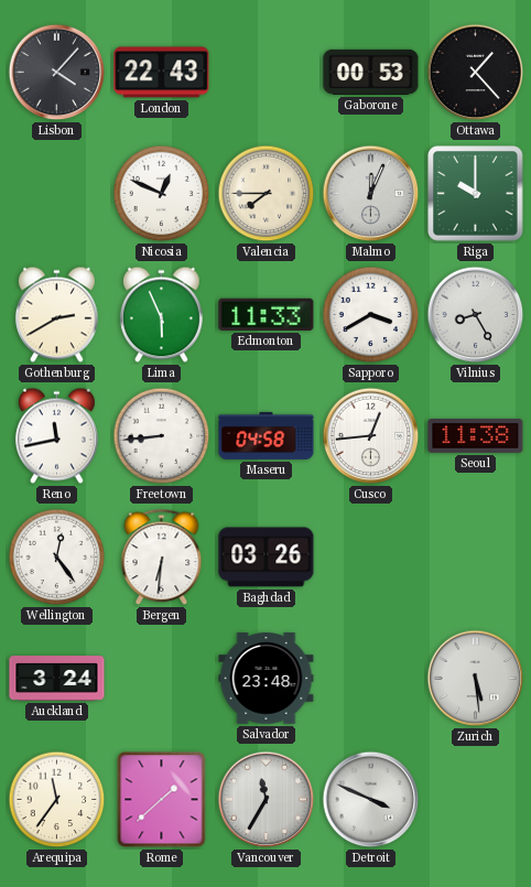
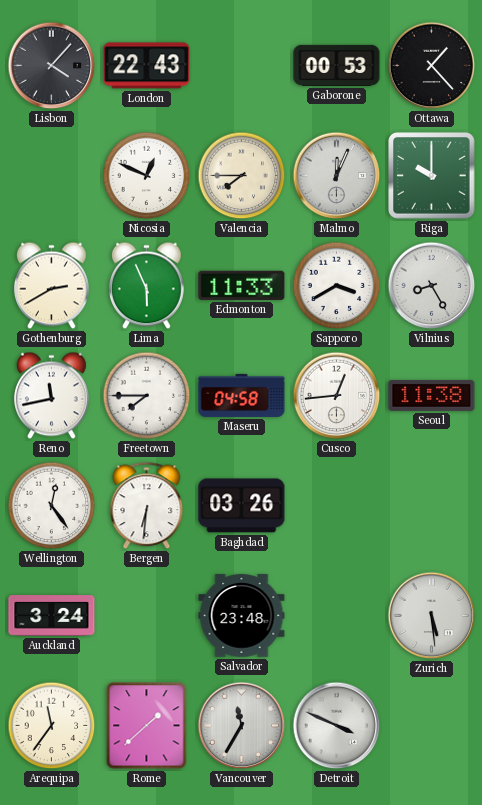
Freetown: 8:44 -> 7:45 (147, 396)
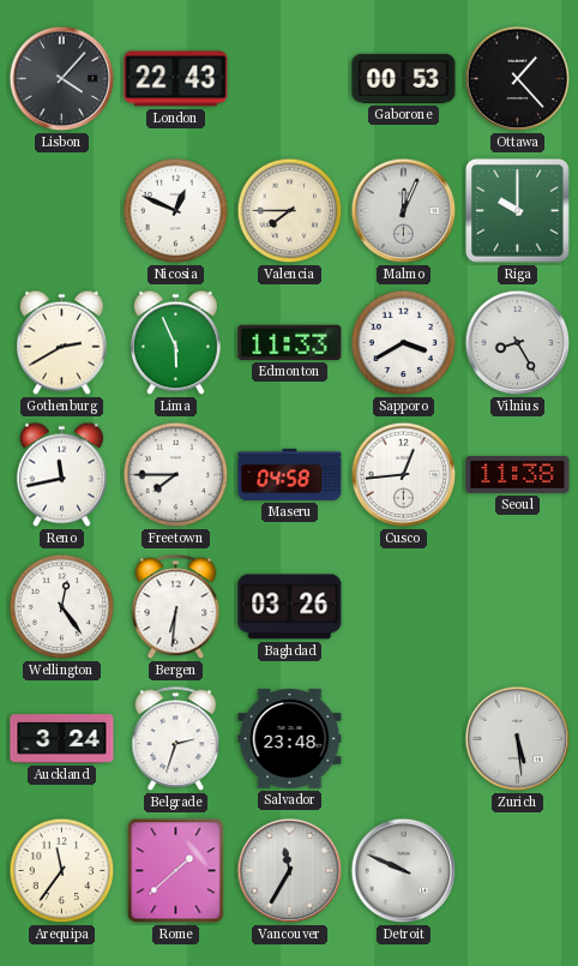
Belgrade: none -> 2:33 (176, 739)
Detroit: 3:49 -> 9:49 (404, 871)
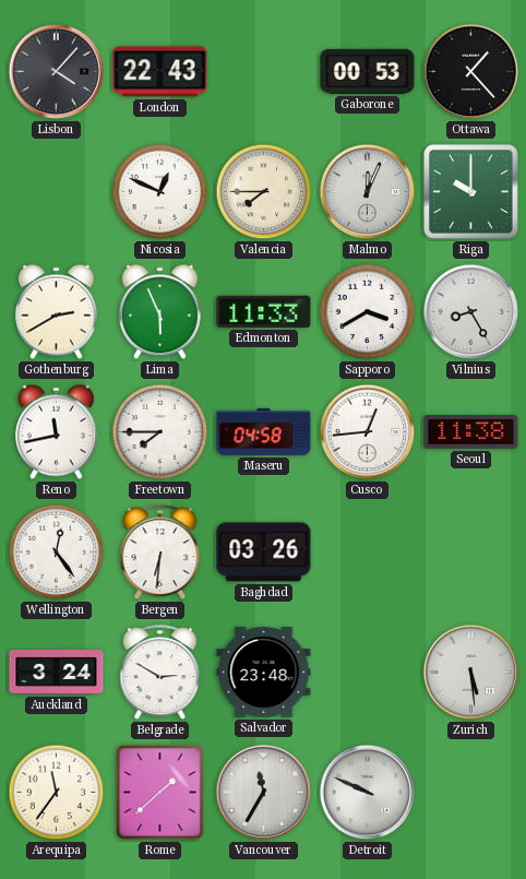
Belgrade: 2:33 -> 2:50 (160, 673)
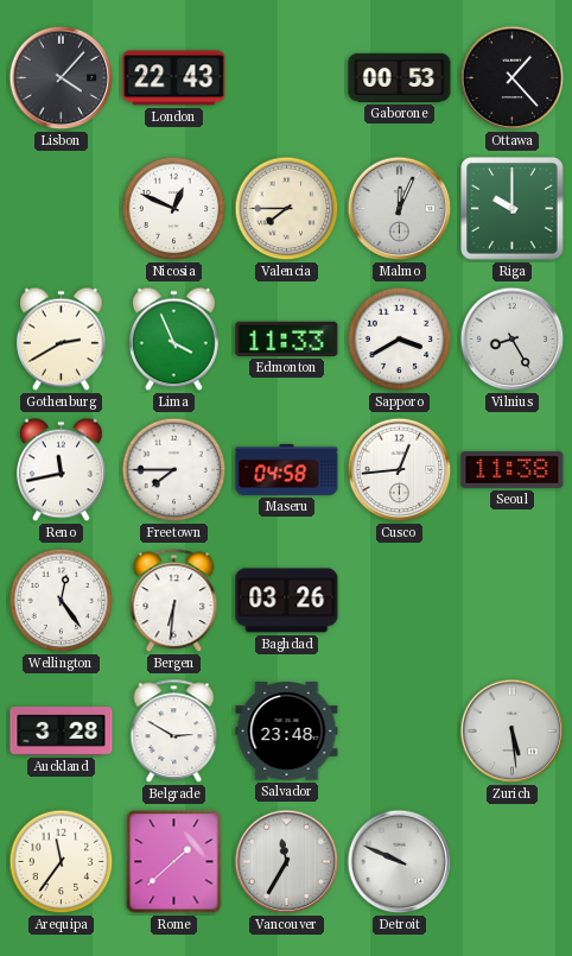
Lima: 5:56 -> 3:56 (173, 340)
Auckland: 3:24 -> 3:28 (62, 732)
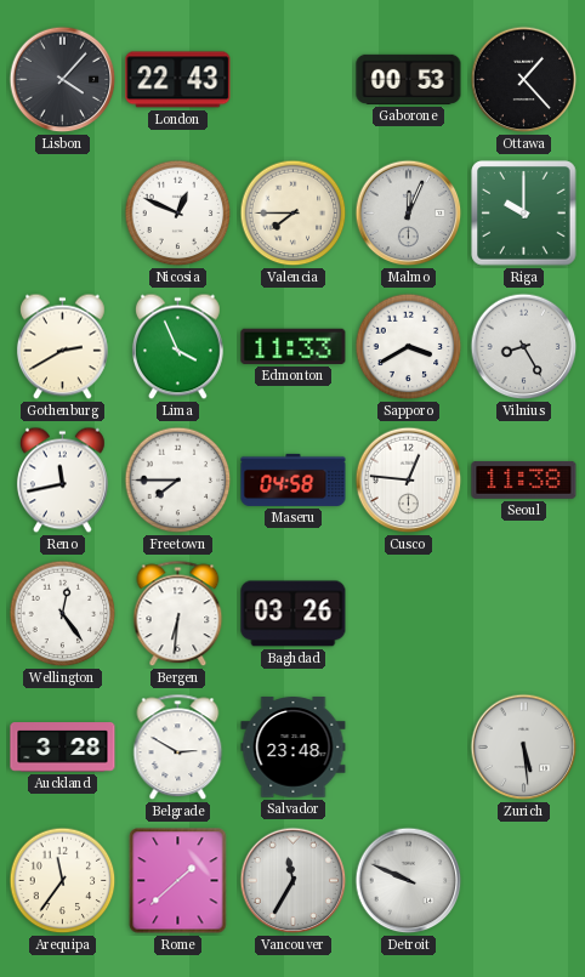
Cusco: 12:44 -> 12:46 (409, 481)
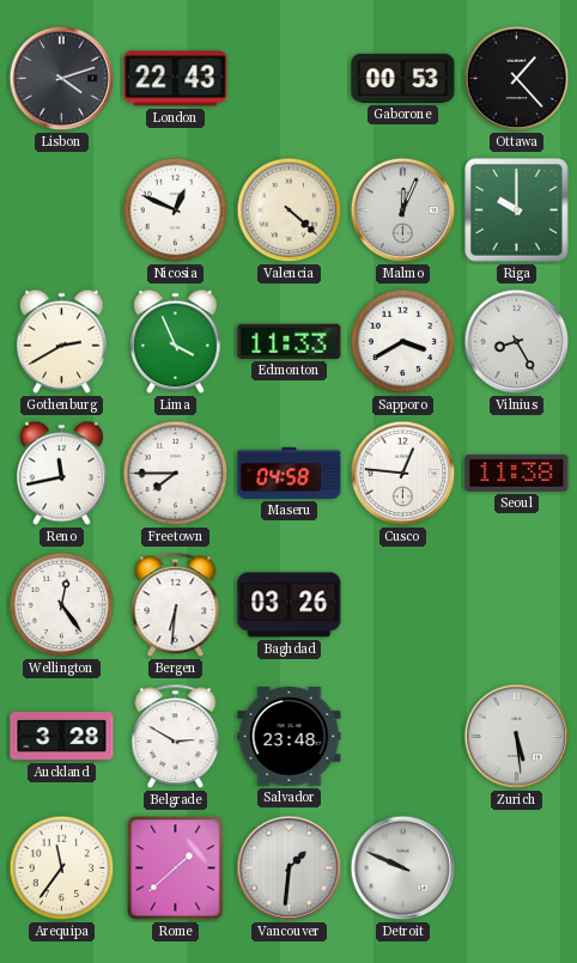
Lisbon: 4:07 -> 4:12 (62, 79)
Valencia: 7:45 -> 4:22 (290, 211)
Vancouver: 11:35 -> 1:31 (290, 868)
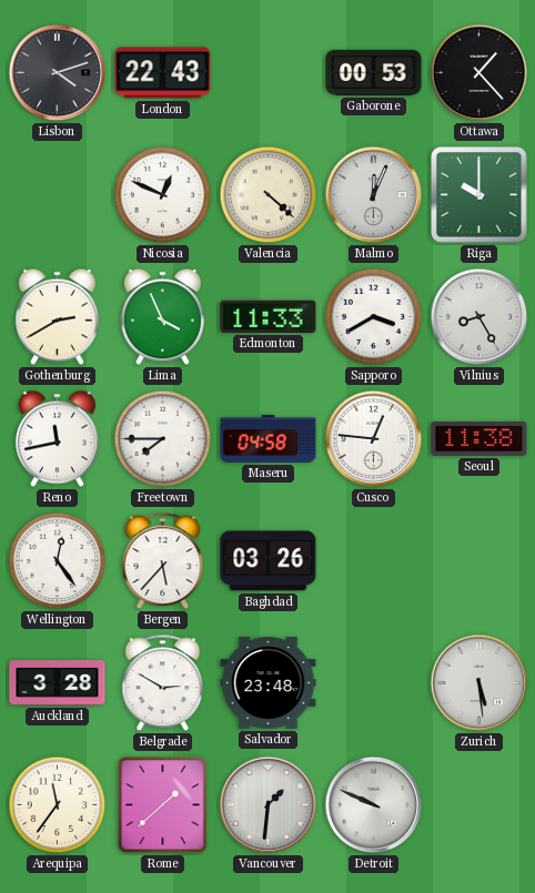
Bergen: 6:31 -> 5:37 (163, 561)
